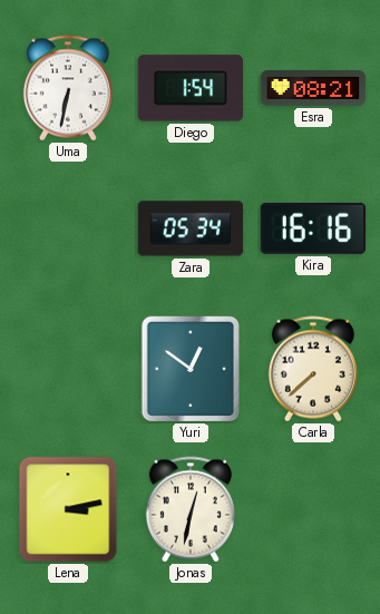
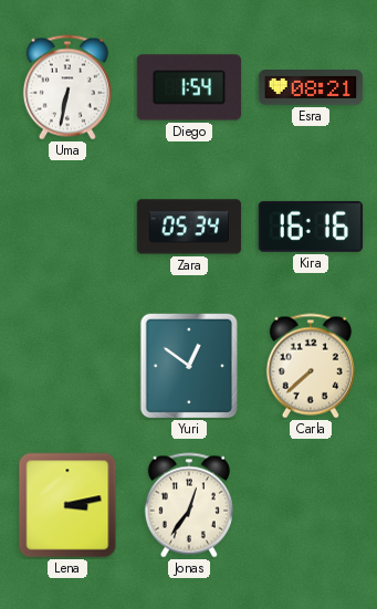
Jonas: 12:32 -> 12:36 (189, 505)
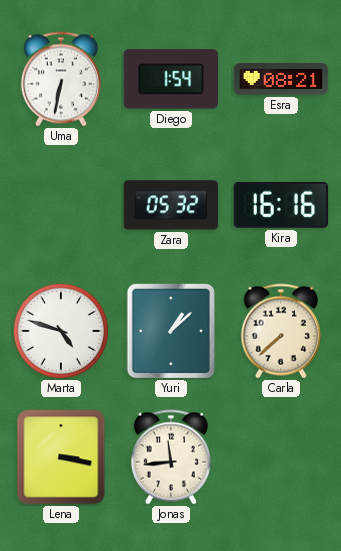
Zara: 05:34 -> 05:32 (171, 205)
Marta: none -> 4:48 (60, 330)
Yuri: 12:51 -> 1:08 (171, 331)
Lena: 3:13 -> 3:17 (61, 457)
Jonas: 12:36 -> 11:44 (171, 457)
